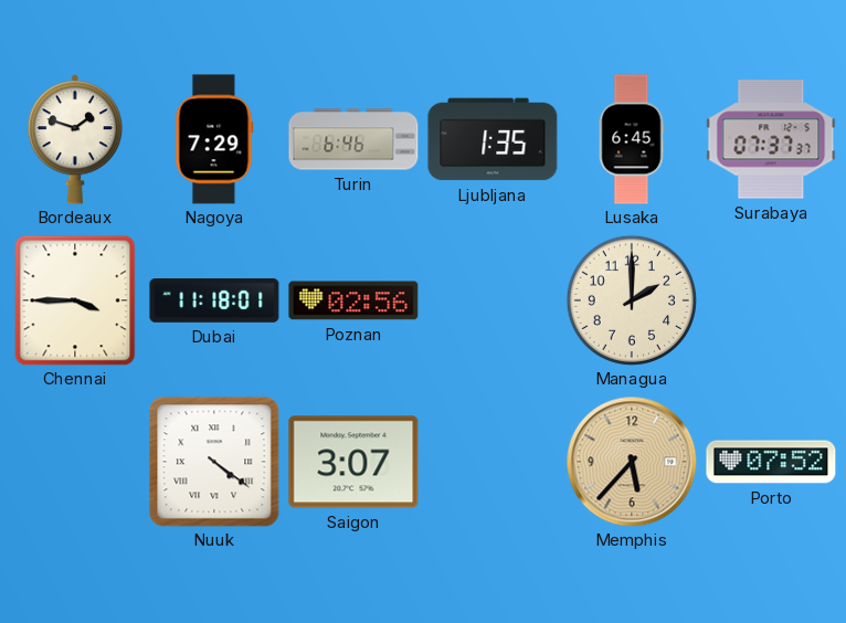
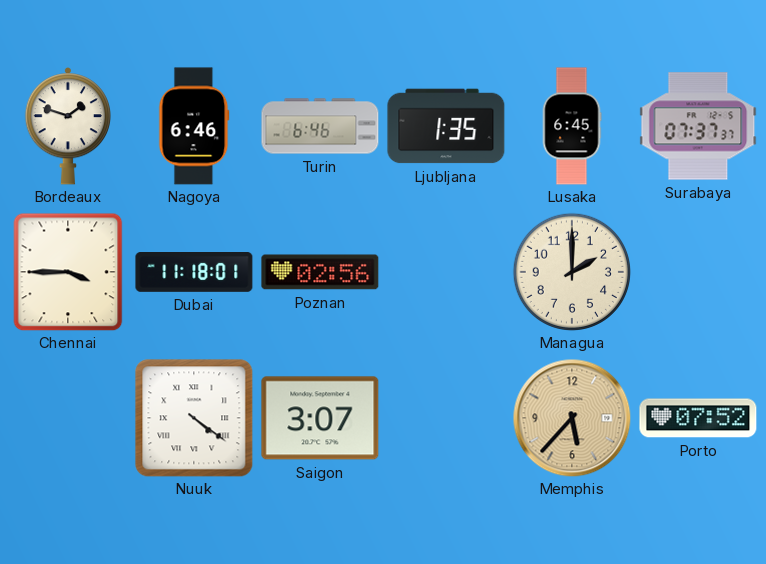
Nagoya: 7:29 -> 6:46 (194, 126)
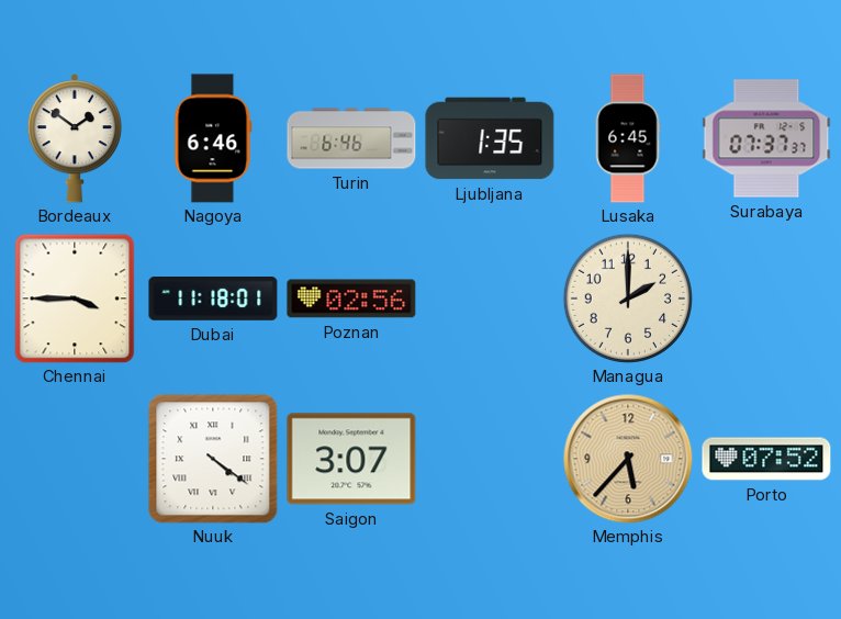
Bordeaux: 1:48 -> 1:51 (74, 138)
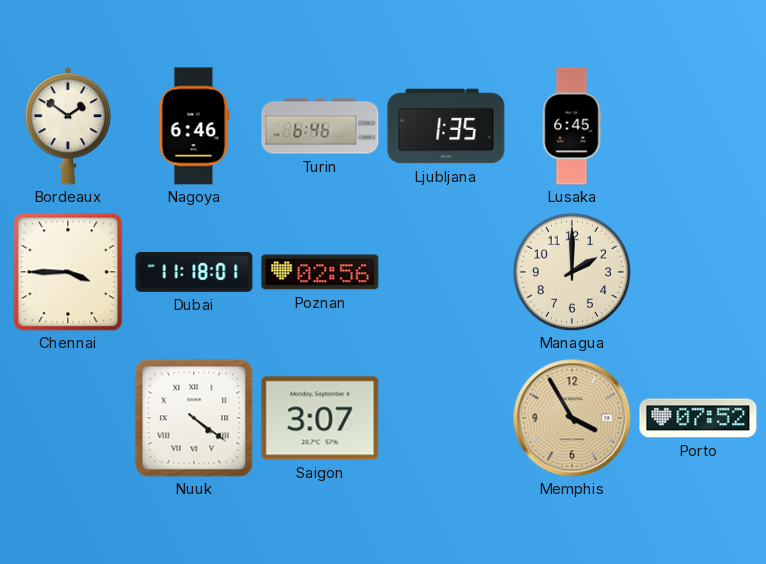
Surabaya: 07:37 -> none (766, 138)
Memphis: 5:37 -> 3:55 (572, 418)
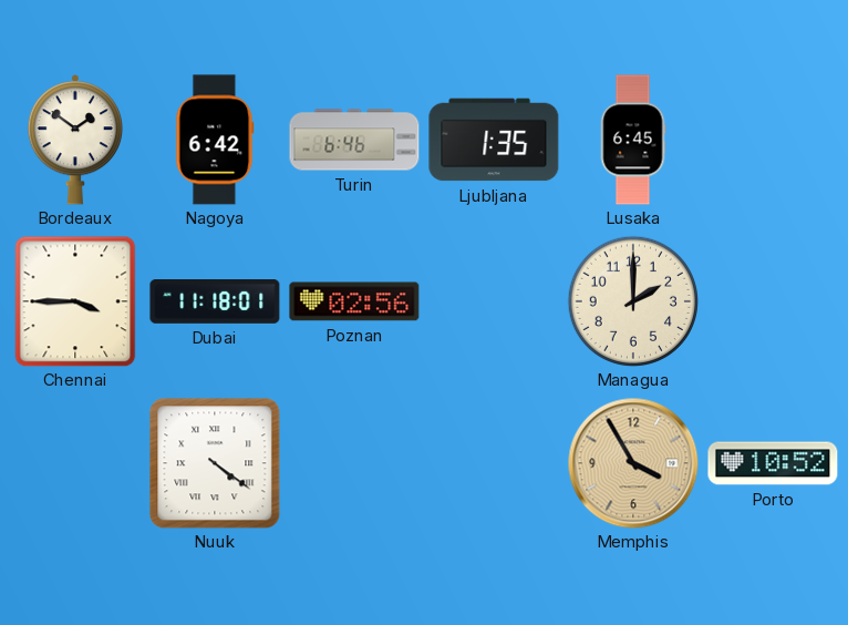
Nagoya: 6:46 -> 6:42 (215, 140)
Saigon: 3:07 -> none (320, 418)
Porto: 07:52 -> 10:52 (773, 463)
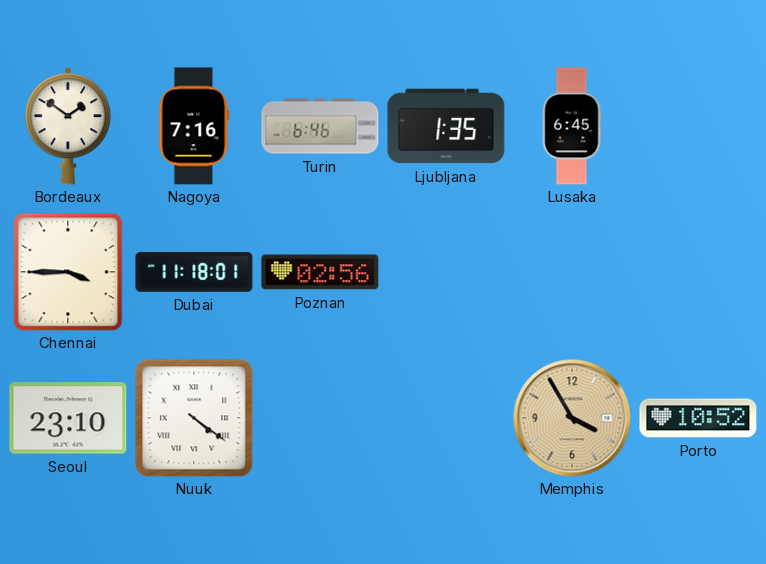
Nagoya: 6:42 -> 7:16 (194, 126)
Managua: 2:00 -> none (633, 301)
Seoul: none -> 23:10 (68, 418)
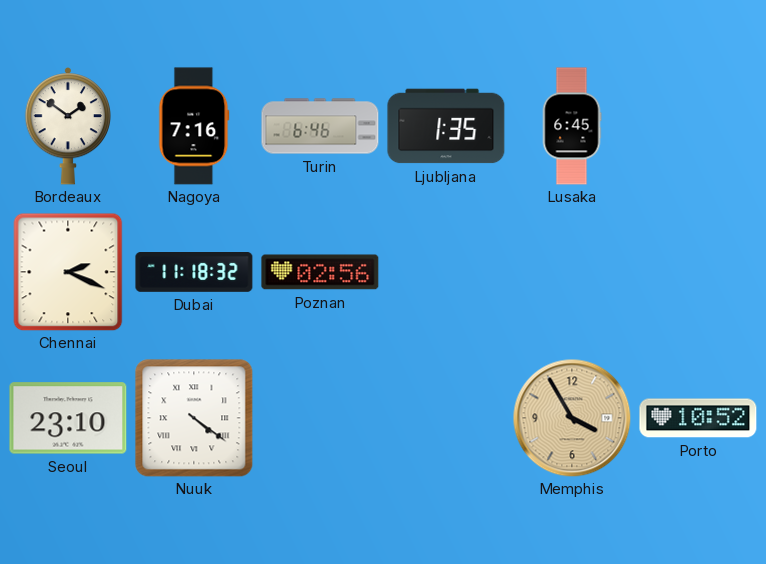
Chennai: 3:45 -> 2:19 (68, 272)
Dubai: 11:18:01 -> 11:18:32 (194, 273)
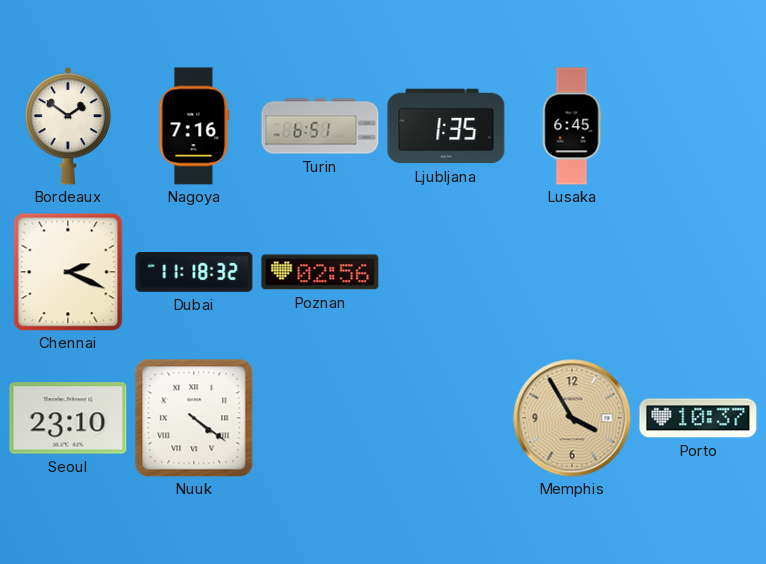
Turin: 6:46 -> 6:51 (320, 126)
Porto: 10:52 -> 10:37 (698, 418)
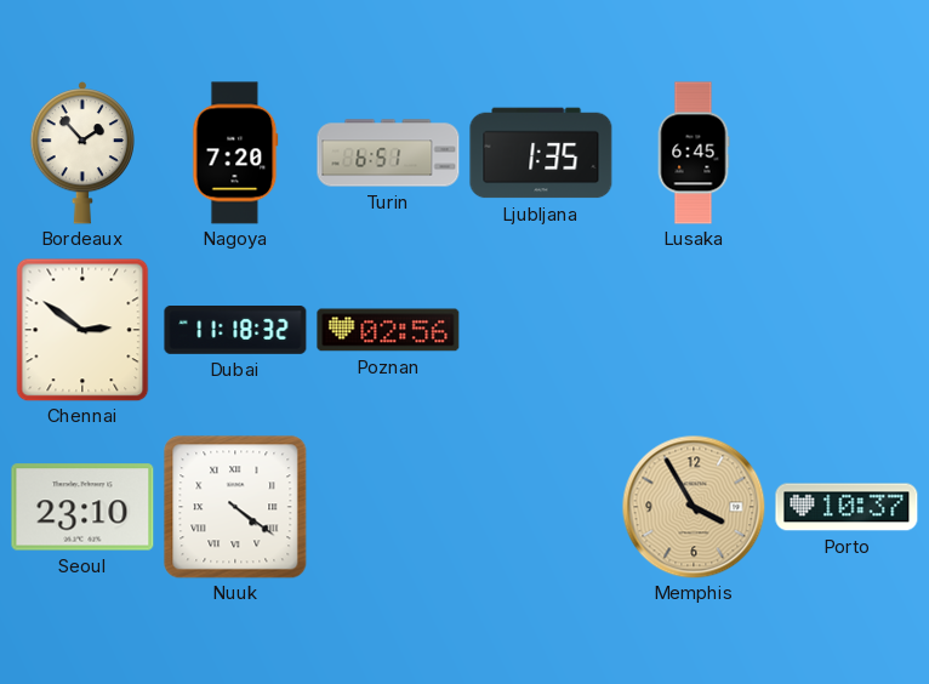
Bordeaux: 1:51 -> 1:53 (81, 153)
Nagoya: 7:16 -> 7:20 (235, 153)
Chennai: 2:19 -> 2:51 (82, 330)
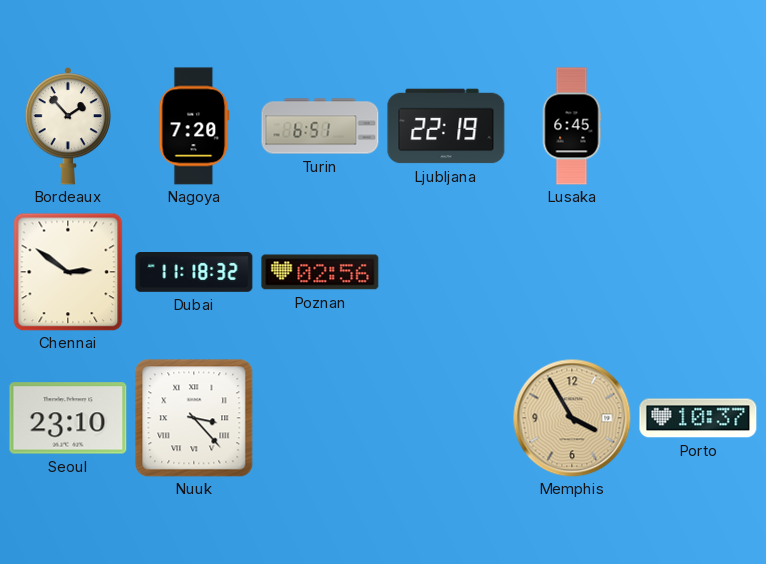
Ljubljana: 1:35 -> 22:19 (446, 126)
Nuuk: 4:21 -> 3:23 (194, 418)
